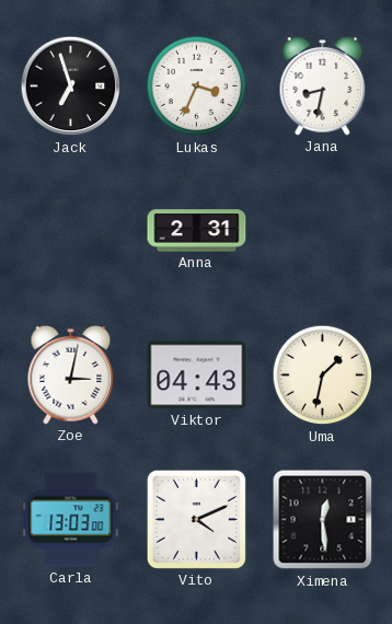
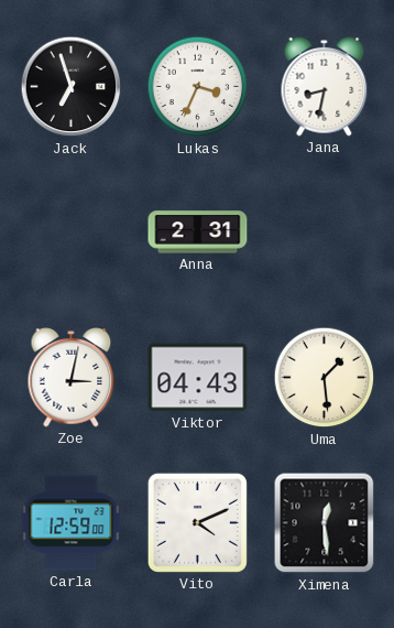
Uma: 1:32 -> 1:29 (325, 378)
Carla: 13:03 -> 12:59 (72, 523)
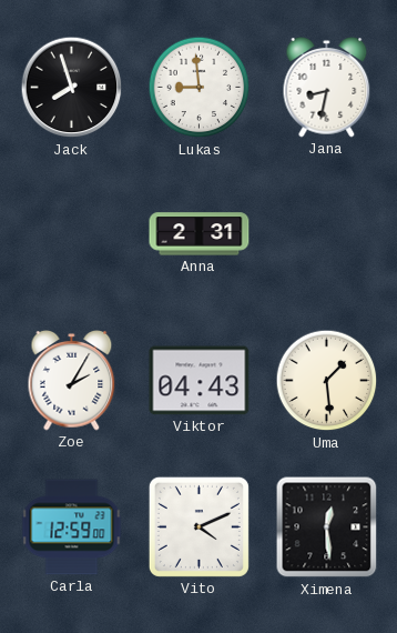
Jack: 6:57 -> 7:57 (72, 88)
Lukas: 3:34 -> 8:59 (200, 88)
Zoe: 3:02 -> 2:05 (72, 381)
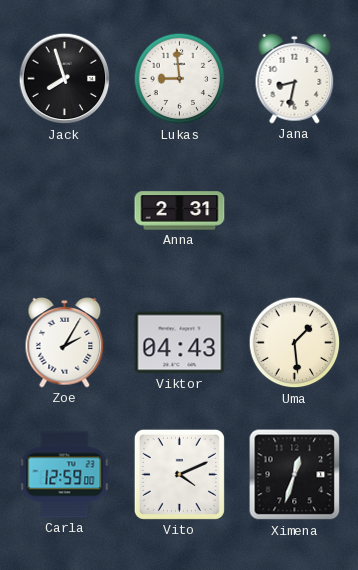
Ximena: 12:29 -> 12:33 (295, 475)
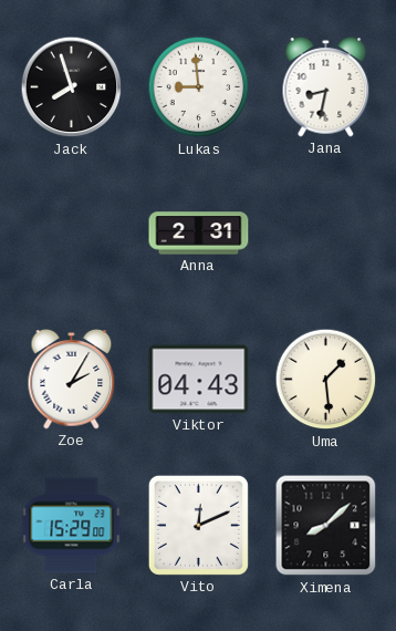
Carla: 12:59 -> 15:29 (72, 526)
Vito: 4:11 -> 12:11 (198, 525)
Ximena: 12:33 -> 8:08 (326, 526)
